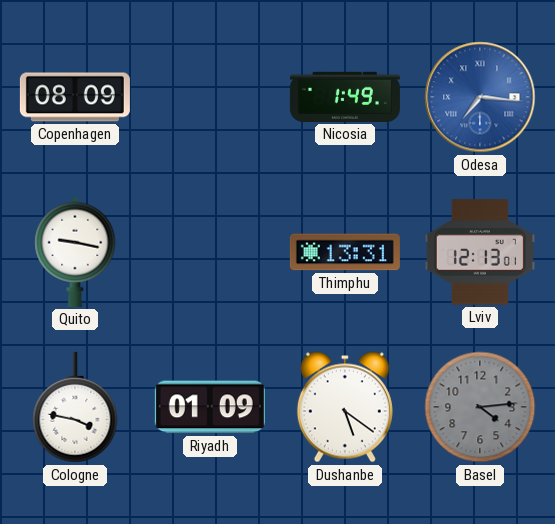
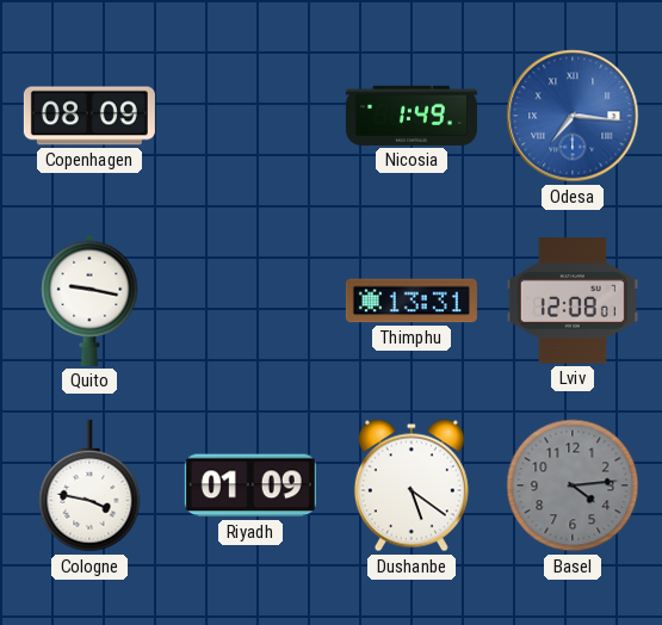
Lviv: 12:13 -> 12:08 (573, 301)
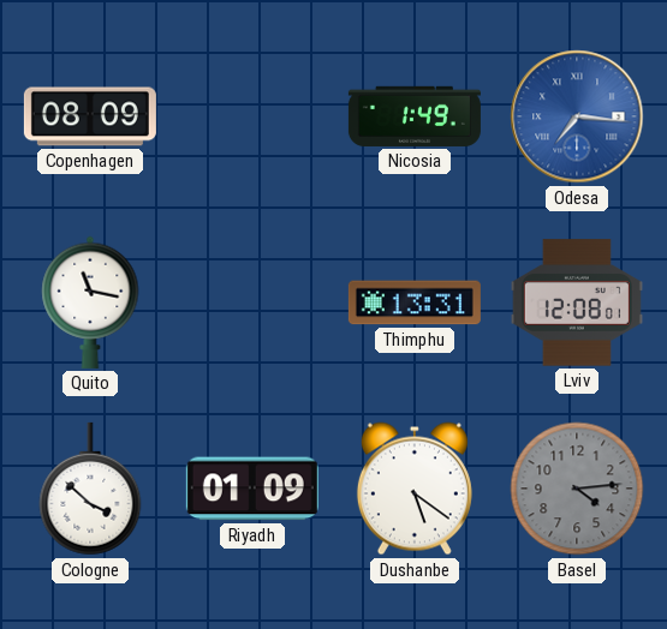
Quito: 9:17 -> 11:17 (90, 302)
Cologne: 3:47 -> 3:52 (90, 489)
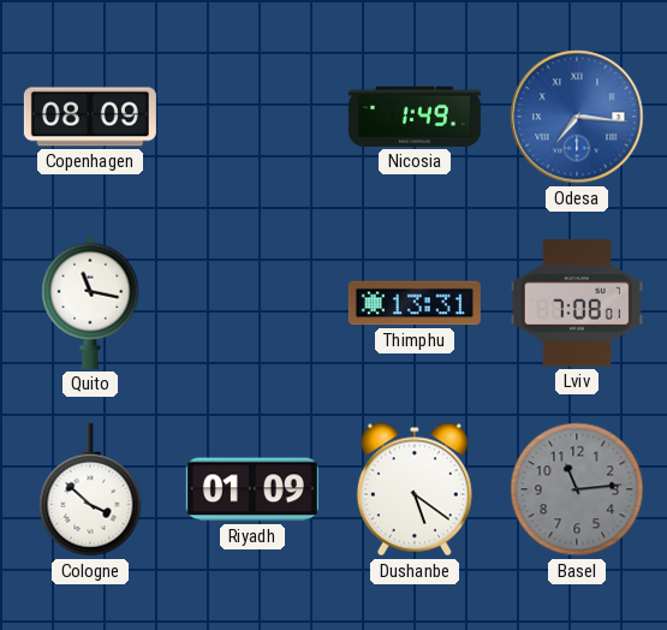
Lviv: 12:08 -> 7:08 (577, 303)
Basel: 4:14 -> 11:14 (577, 489)
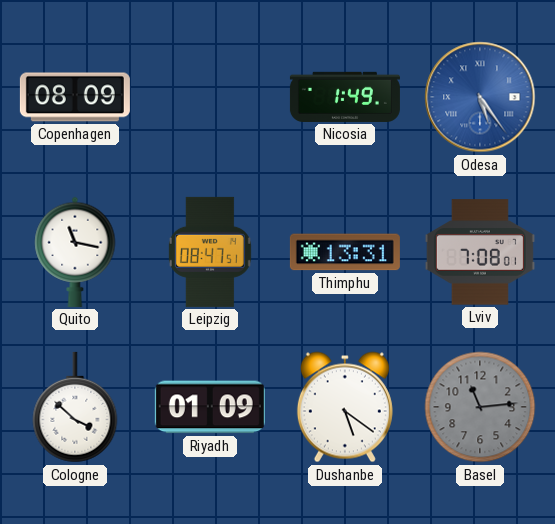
Odesa: 7:16 -> 5:24 (480, 97)
Leipzig: none -> 08:47 (210, 252)
